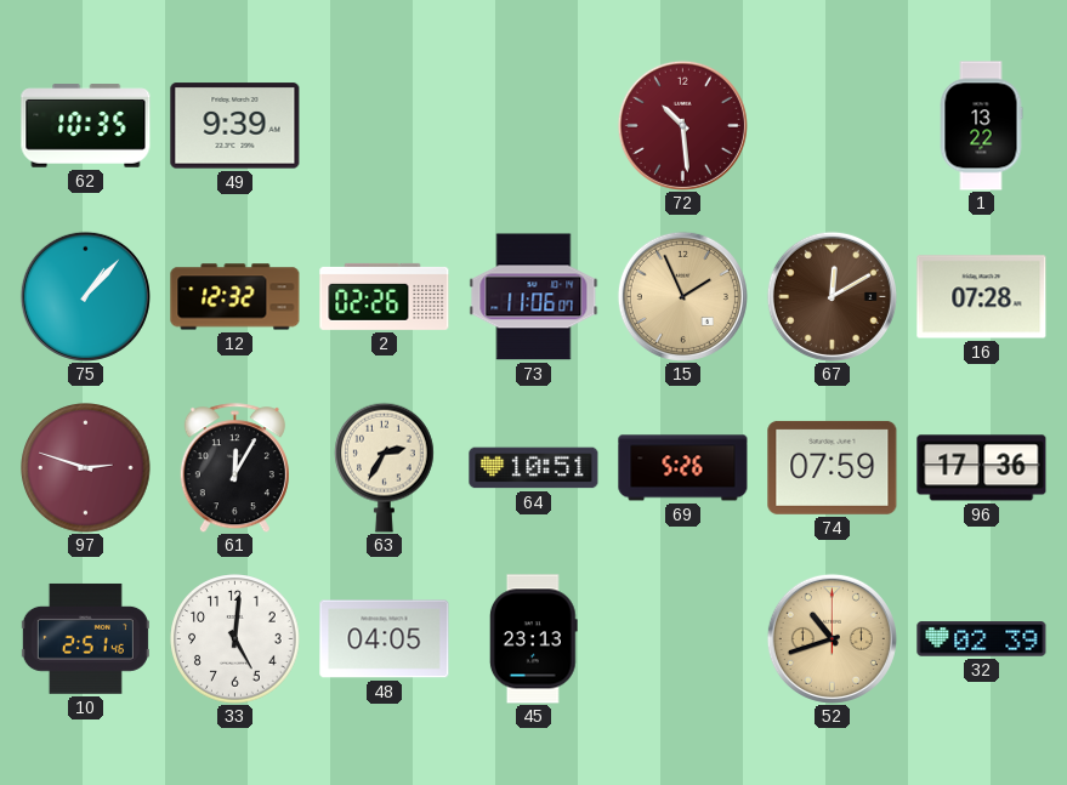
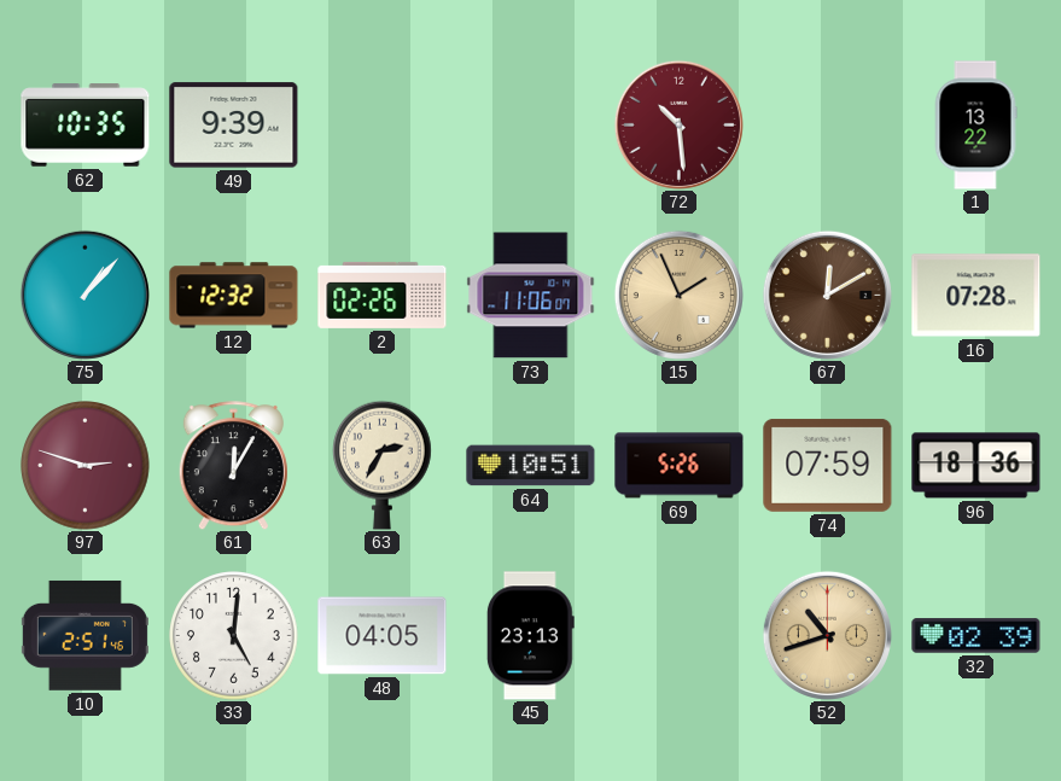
96: 17:36 -> 18:36 (977, 466)
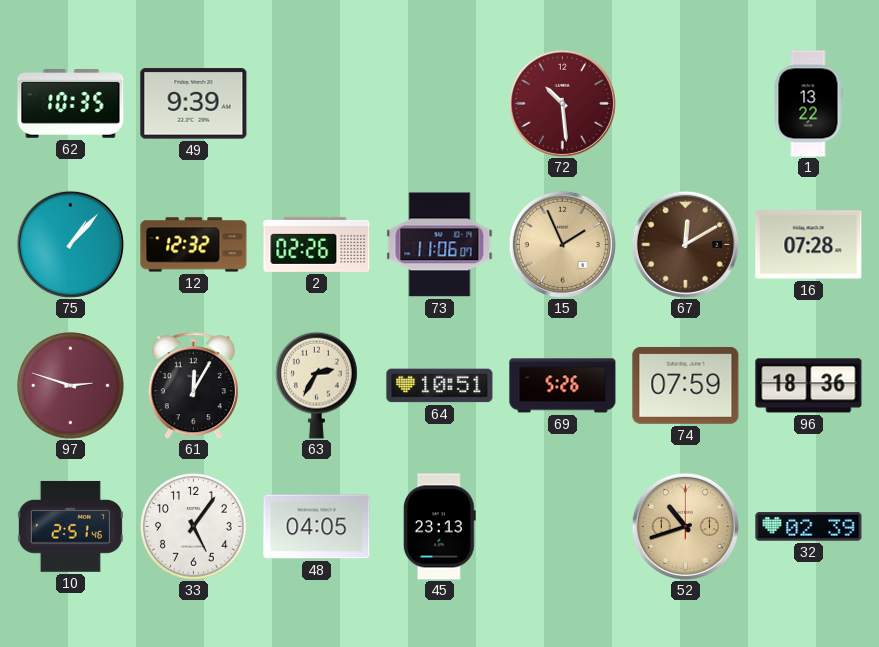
33: 5:01 -> 5:06 (194, 527)
